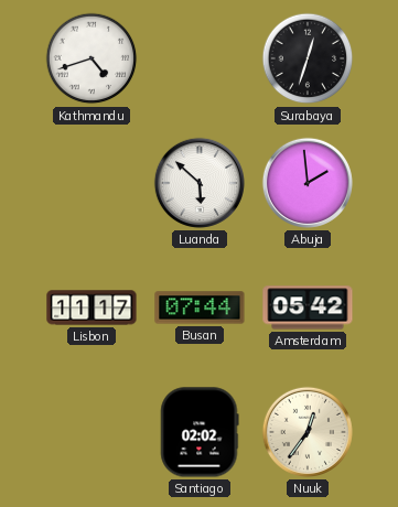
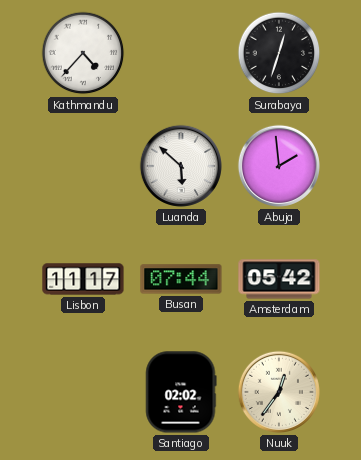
Kathmandu: 4:42 -> 4:37 (83, 53)
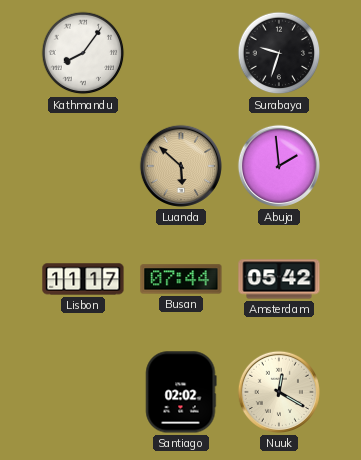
Kathmandu: 4:37 -> 8:06 (83, 53)
Surabaya: 12:33 -> 9:33 (279, 53)
Luanda dial: white -> champagne (181, 166)
Nuuk: 12:36 -> 12:20 (279, 392)
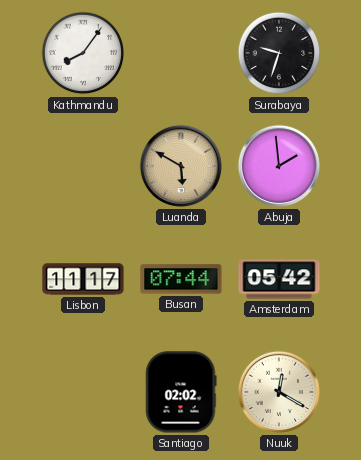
Luanda: 5:52 -> 5:50 (181, 166)
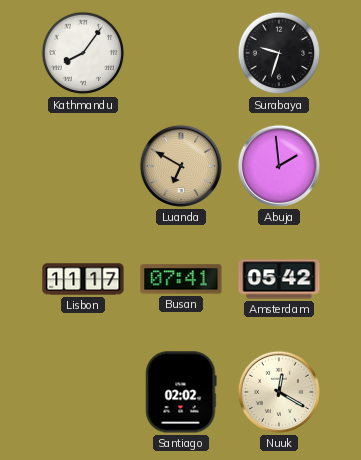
Luanda: 5:50 -> 6:50 (181, 166)
Busan: 07:44 -> 07:41 (181, 279)
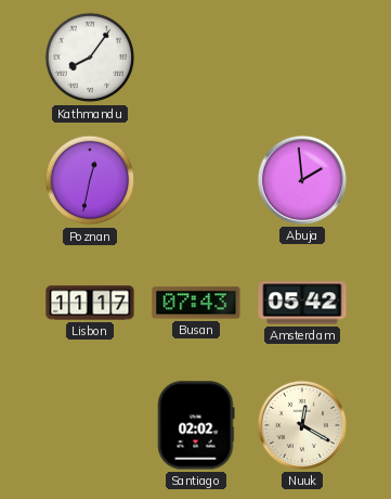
Surabaya: 9:33 -> none (279, 53)
Poznan: none -> 12:32 (90, 180)
Luanda: 6:50 -> none (181, 166)
Busan: 07:41 -> 07:43 (196, 303)
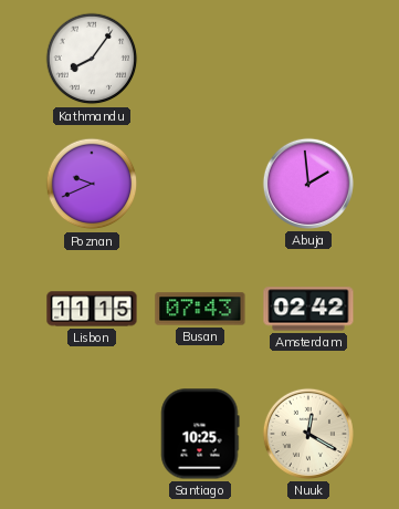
Poznan: 12:32 -> 9:41 (92, 184)
Lisbon: 11:17 -> 11:15 (92, 309)
Amsterdam: 05:42 -> 02:42 (308, 309)
Santiago: 02:02 -> 10:25 (200, 434)
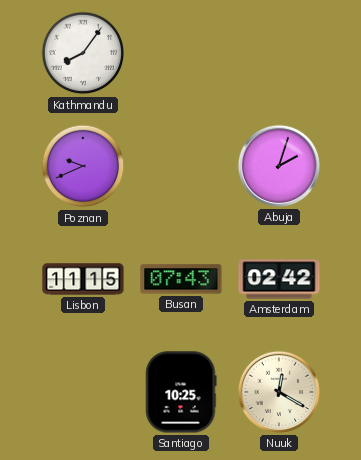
Abuja: 1:59 -> 2:03 (279, 166)
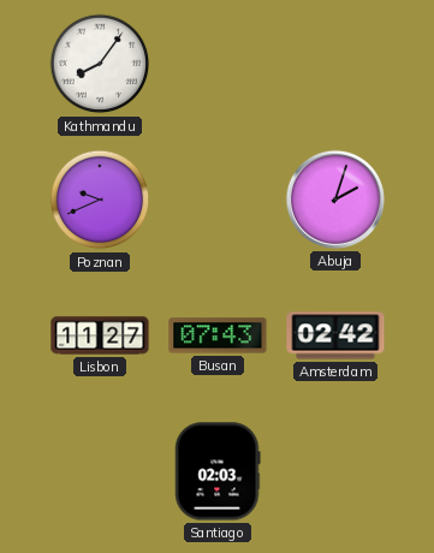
Lisbon: 11:15 -> 11:27 (100, 335)
Santiago: 10:25 -> 02:03 (218, 471)
Nuuk: 12:20 -> none (279, 392)
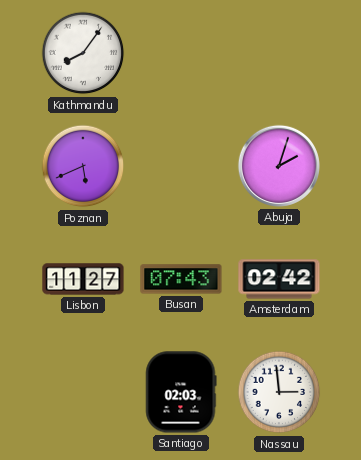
Poznan: 9:41 -> 5:41 (83, 166)
Nassau: none -> 2:59 (279, 392)
